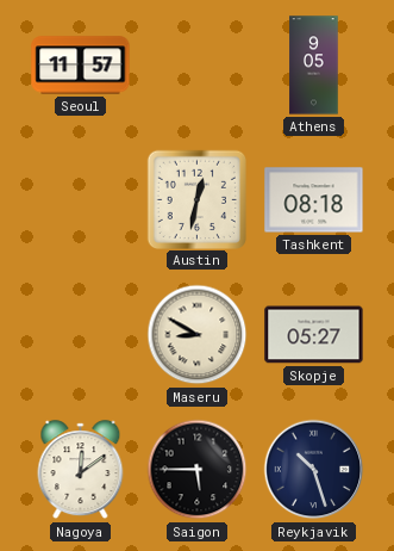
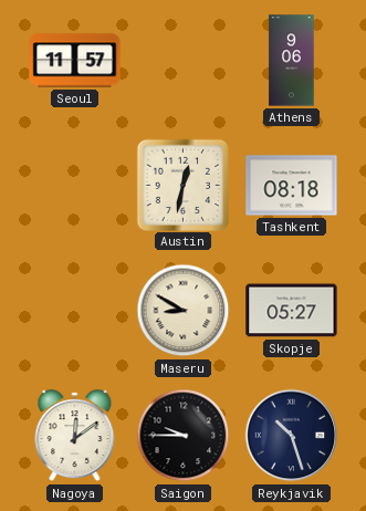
Athens: 9:05 -> 9:06 (292, 61)
Saigon: 5:45 -> 9:45 (184, 436)
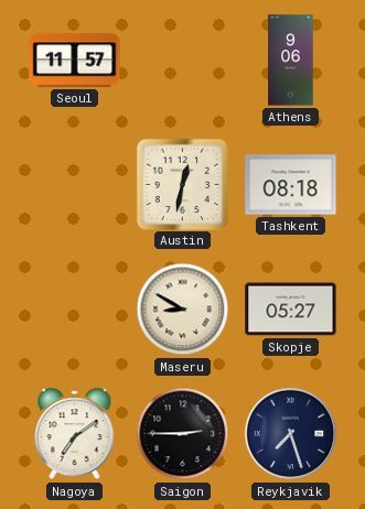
Nagoya: 12:09 -> 7:09 (75, 434)
Saigon: 9:45 -> 2:45 (183, 434)
Reykjavik: 10:27 -> 7:27 (291, 434)
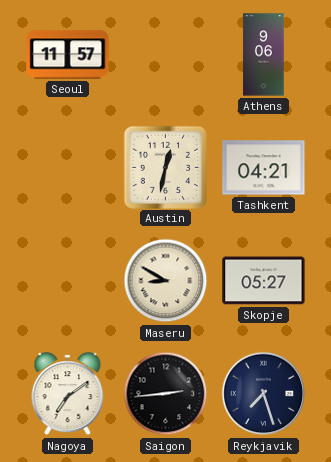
Tashkent: 08:18 -> 04:21 (264, 168)
Saigon: 2:45 -> 2:44 (166, 394)
